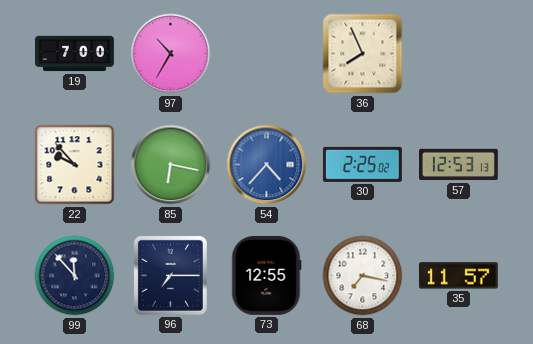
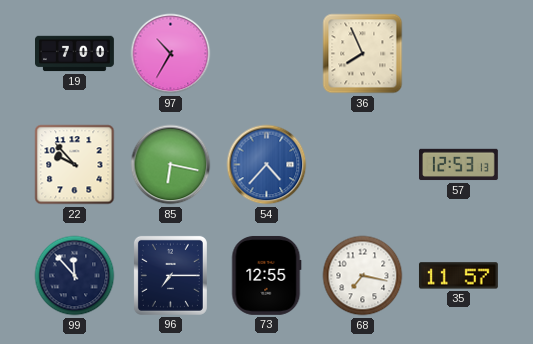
30: 2:25 -> none (362, 164)
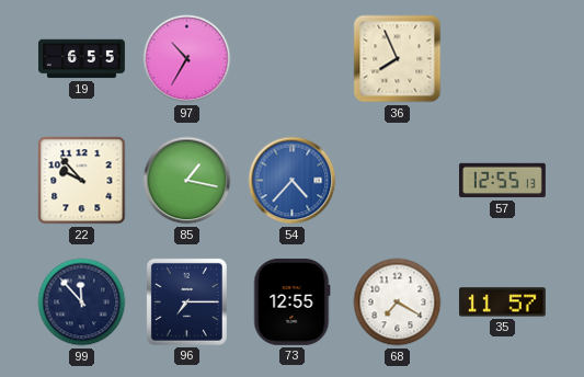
19: 7:00 -> 6:55 (82, 59)
85: 6:17 -> 1:17 (187, 181)
57: 12:53 -> 12:55 (503, 181)
68: 7:17 -> 7:20 (398, 302)
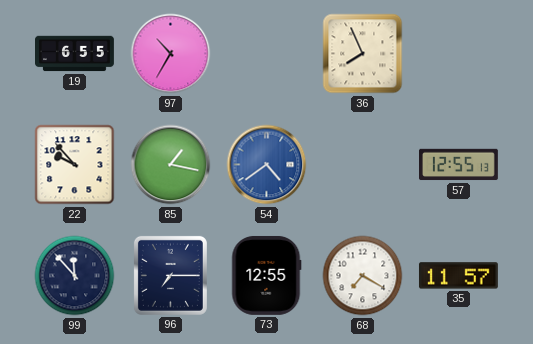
54: 4:37 -> 4:39 (267, 165)
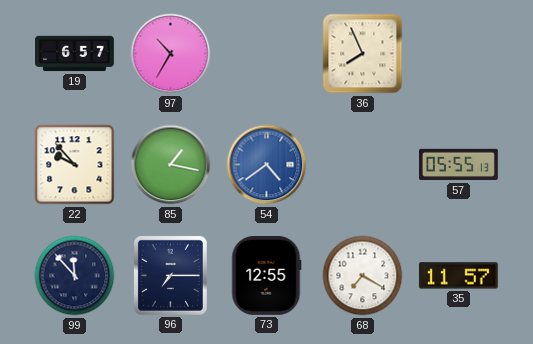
19: 6:55 -> 6:57 (75, 54)
57: 12:55 -> 05:55 (459, 165)
